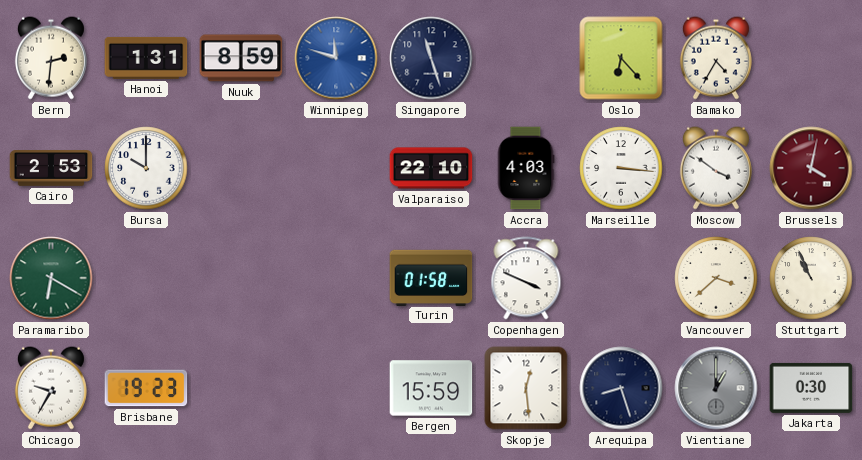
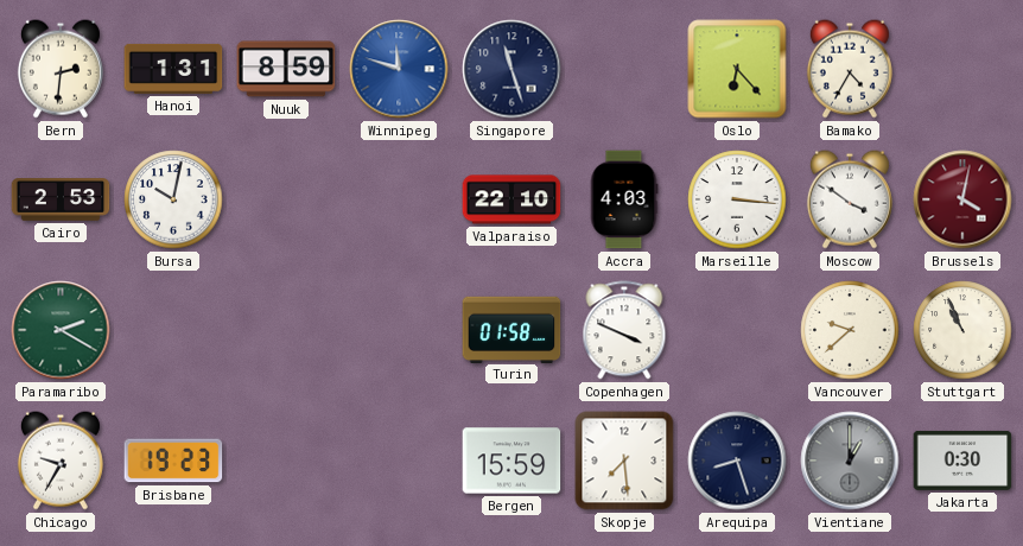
Bursa: 10:00 -> 10:02 (173, 199)
Paramaribo: 6:20 -> 2:20 (61, 330)
Vancouver: 3:38 -> 9:38 (850, 330)
Skopje: 12:29 -> 7:29 (624, 461)
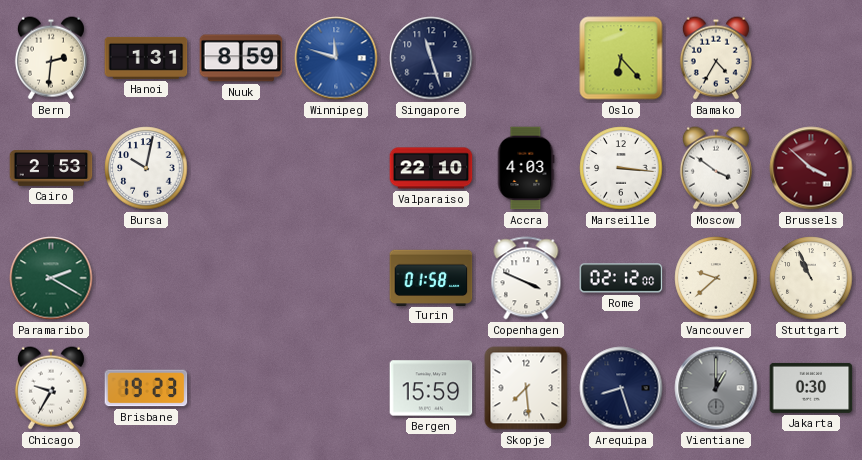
Brussels: 4:02 -> 3:52 (811, 168)
Rome: none -> 02:12 (621, 278)
